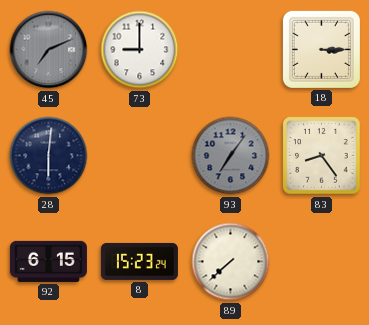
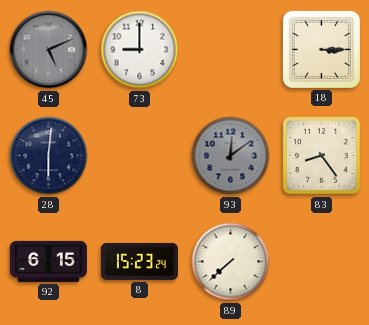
45: 7:11 -> 5:11 (49, 50)
93: 7:06 -> 12:09 (231, 156)
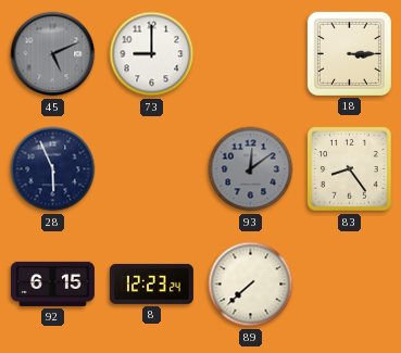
28: 6:01 -> 5:56 (53, 169)
8: 15:23 -> 12:23 (151, 283)
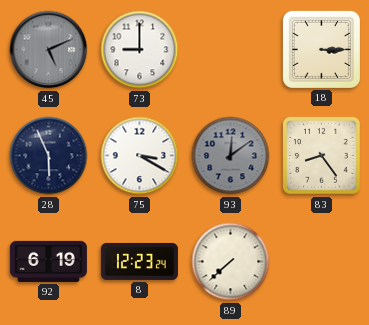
75: none -> 3:20 (140, 156)
92: 6:15 -> 6:19 (48, 261)
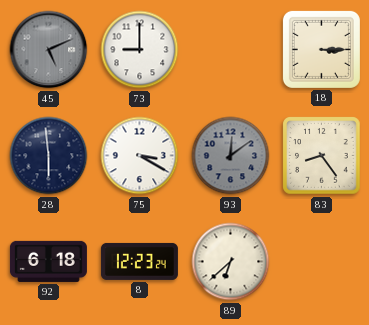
28: 5:56 -> 5:59 (49, 156)
92: 6:19 -> 6:18 (48, 261)
89: 7:38 -> 6:38 (231, 262)
